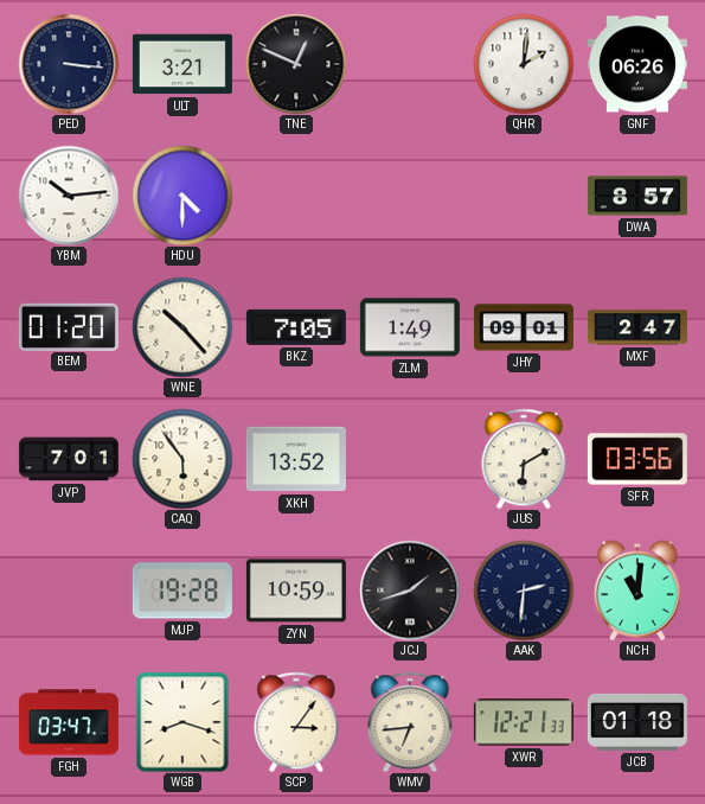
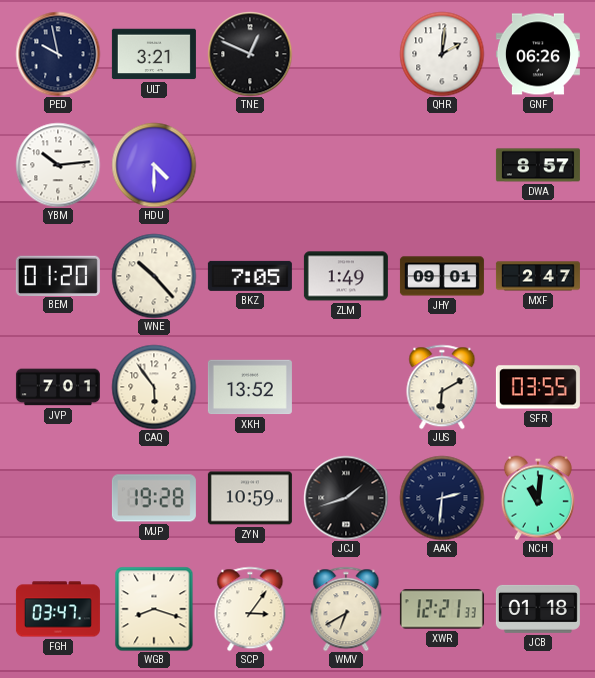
PED: 3:16 -> 9:58 (58, 54)
SFR: 03:56 -> 03:55 (538, 387)
WMV: 6:44 -> 6:40 (346, 609)
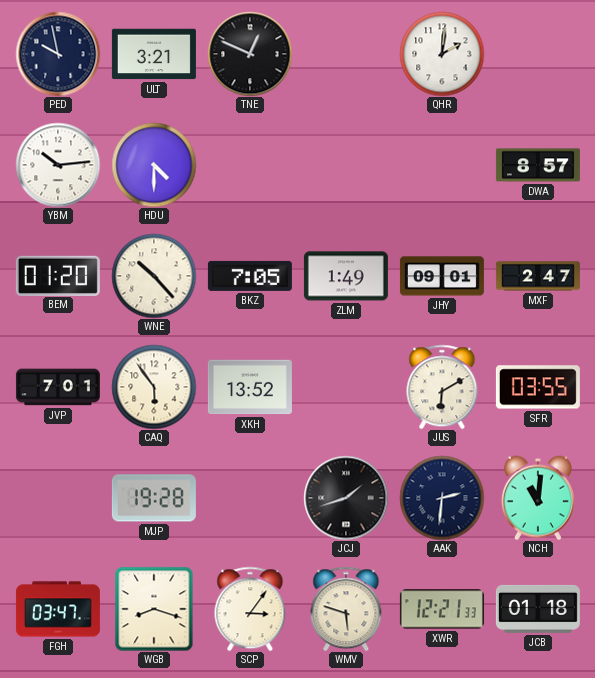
GNF: 06:26 -> none (538, 54)
ZYN: 10:59 -> none (250, 498)
WMV: 6:40 -> 5:48 (346, 609)
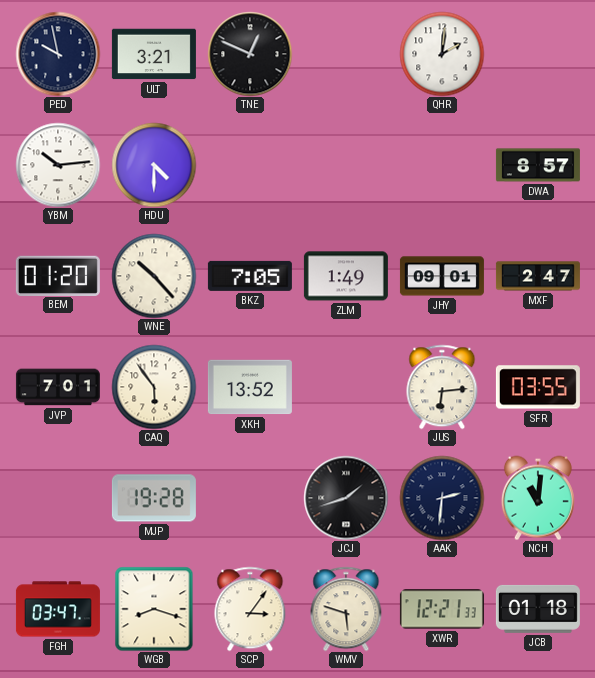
JUS: 6:10 -> 6:14 (442, 387)
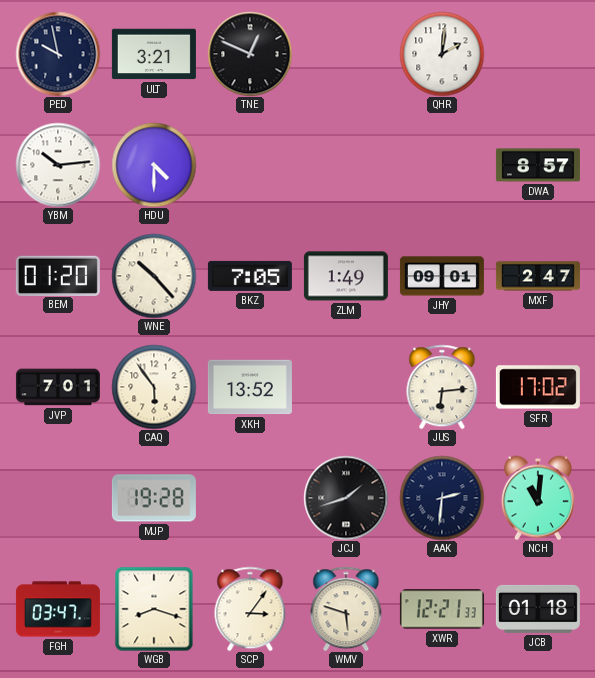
SFR: 03:55 -> 17:02 (538, 387)
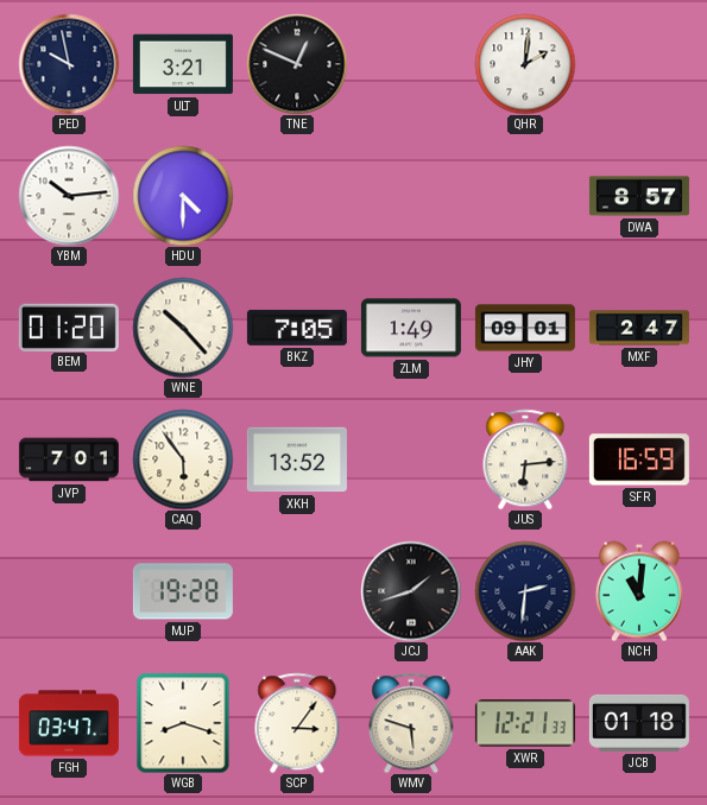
SFR: 17:02 -> 16:59 (639, 459)
